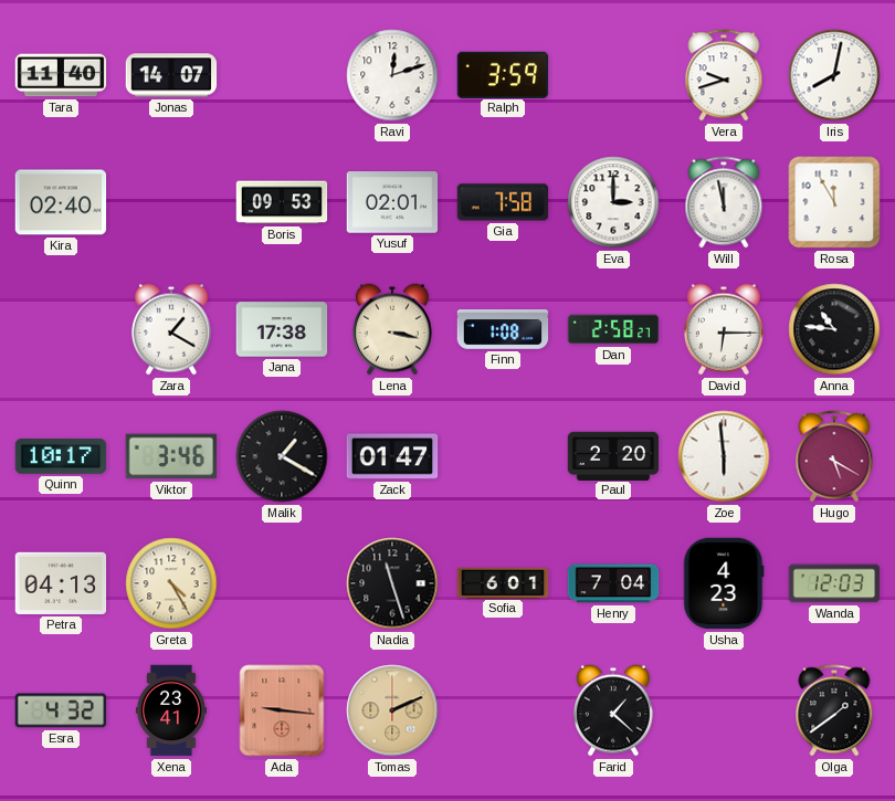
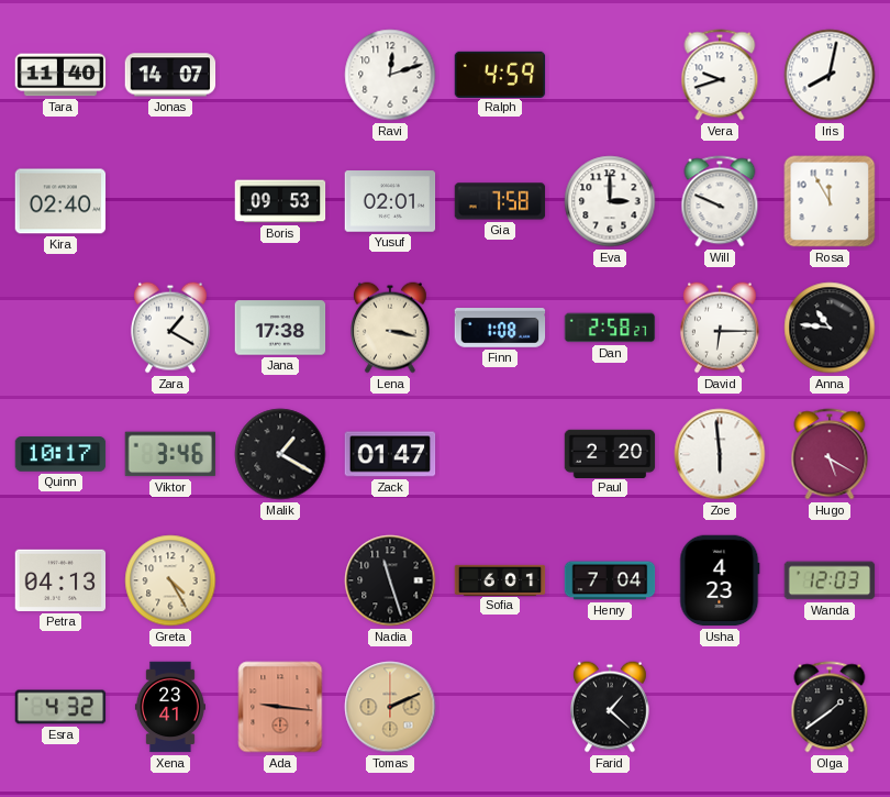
Ralph: 3:59 -> 4:59 (500, 74)
Will: 11:58 -> 9:49 (720, 201)
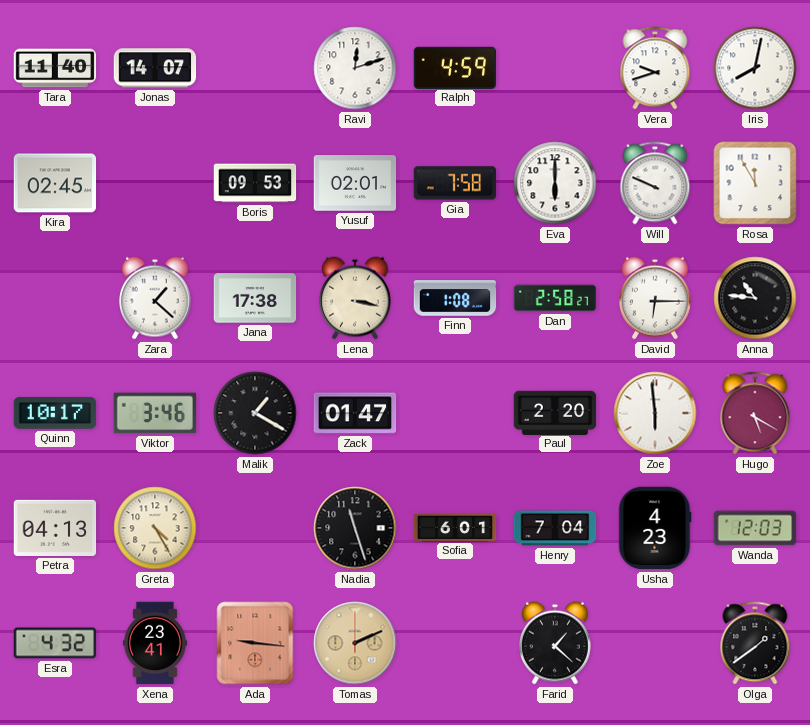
Kira: 02:40 -> 02:45 (55, 183)
Eva: 3:00 -> 6:00 (555, 183)
Zara: 1:20 -> 1:22 (155, 298)
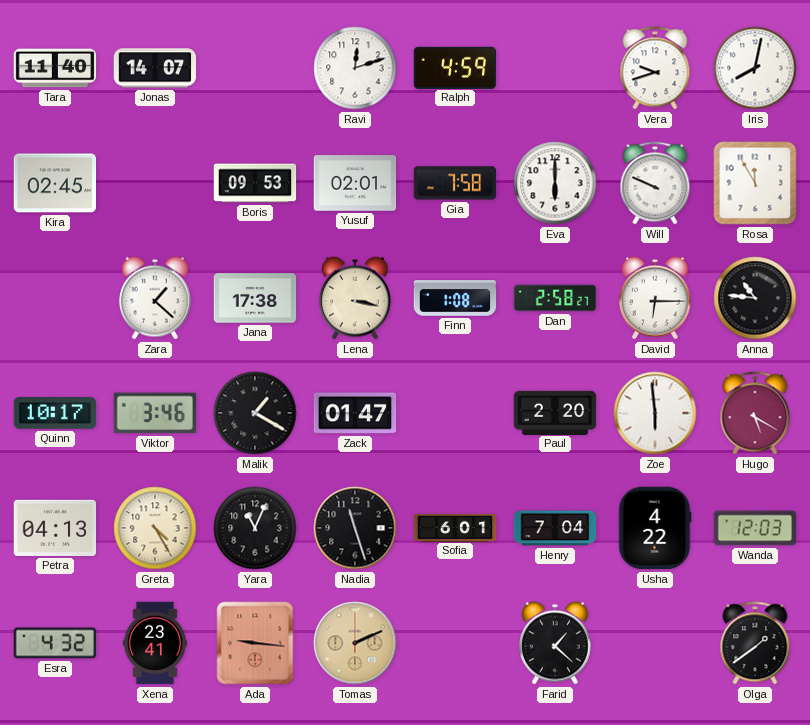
Yara: none -> 11:04 (255, 528)
Usha: 4:23 -> 4:22 (655, 528)
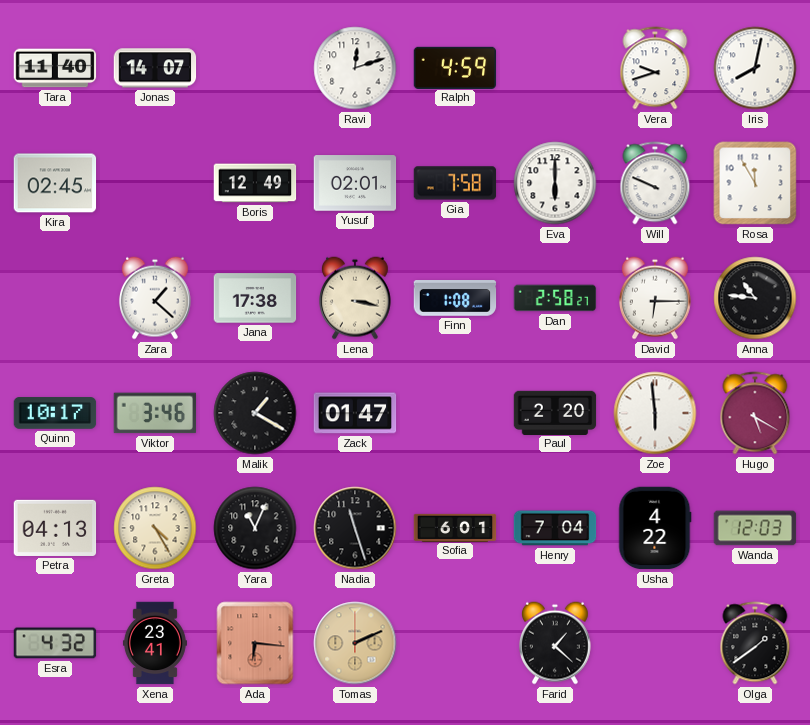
Boris: 09:53 -> 12:49 (255, 183)
Ada: 9:16 -> 6:16 (255, 643)
